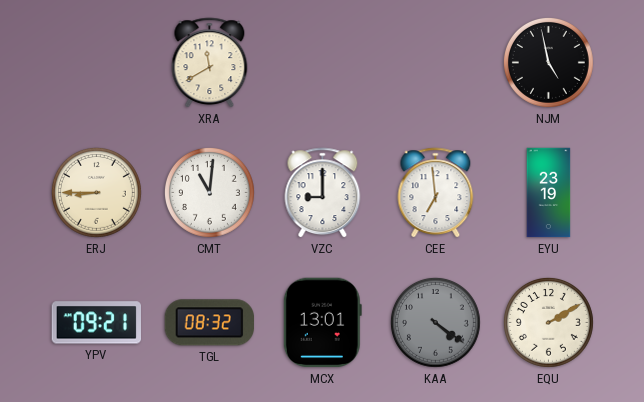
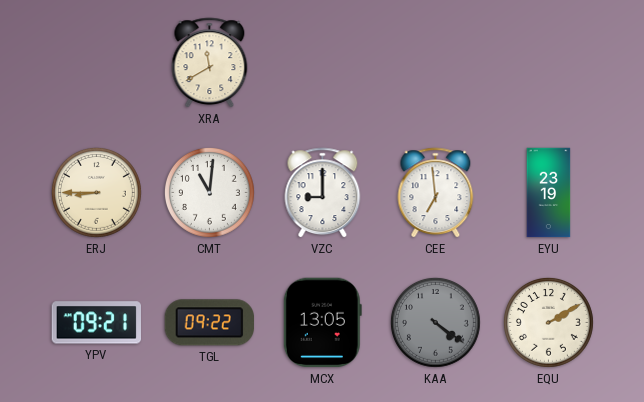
NJM: 4:58 -> none (548, 62)
TGL: 08:32 -> 09:22 (209, 323)
MCX: 13:01 -> 13:05 (322, 323)
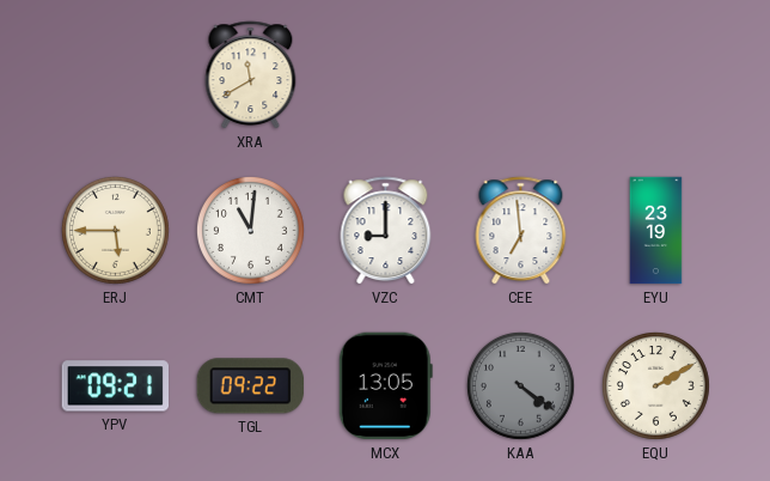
ERJ: 8:45 -> 5:45 (115, 230)
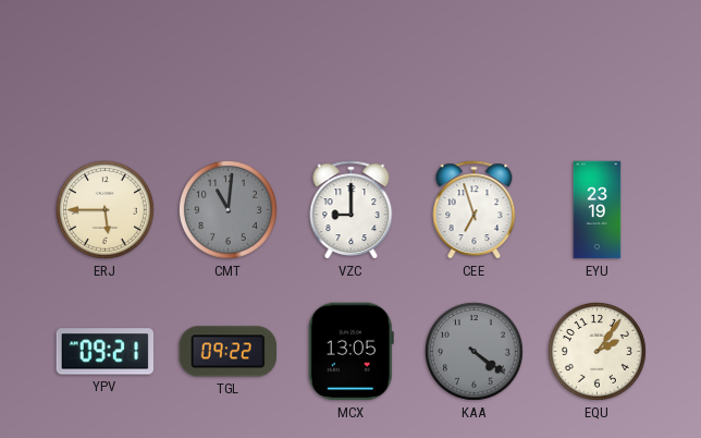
XRA: 11:40 -> none (251, 75)
CMT dial: white -> grey (227, 209)
CEE: 6:59 -> 6:57 (475, 210)
EQU: 2:10 -> 2:06 (597, 351)
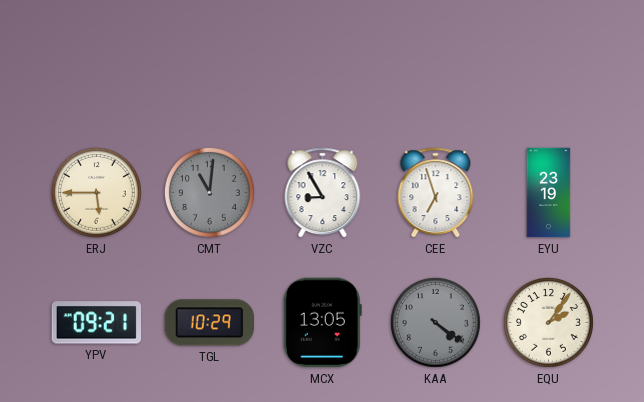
VZC: 9:00 -> 8:55 (323, 193)
TGL: 09:22 -> 10:29 (209, 323)
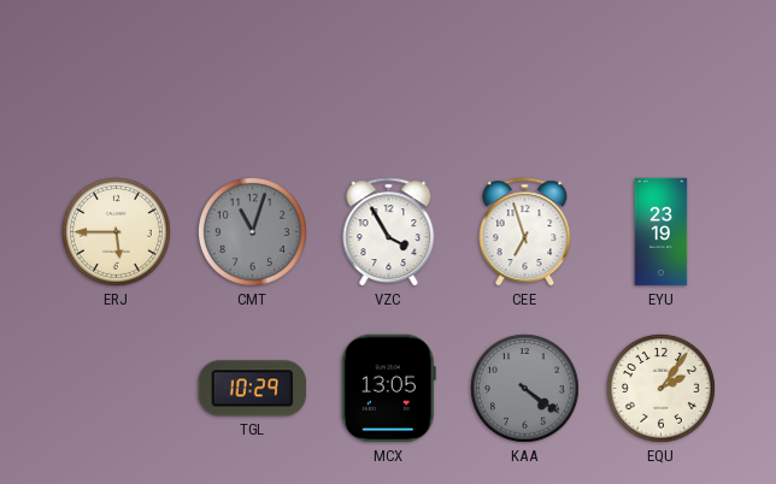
CMT: 11:01 -> 11:03 (252, 231)
VZC: 8:55 -> 3:55 (389, 232)
YPV: 09:21 -> none (96, 323)
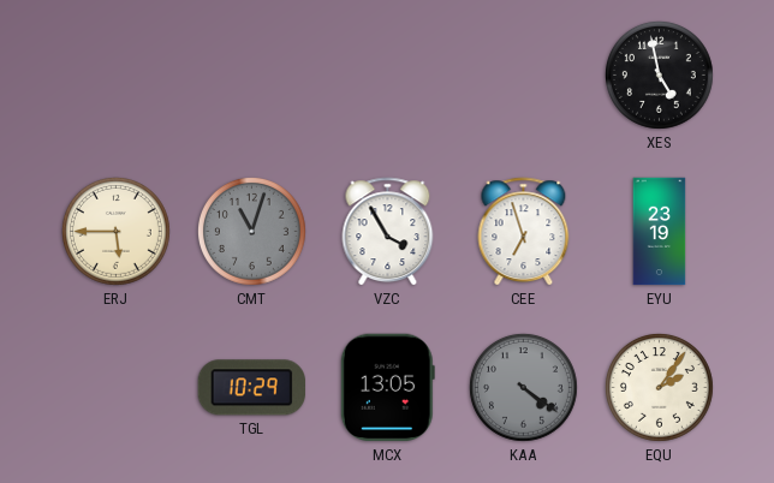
XES: none -> 4:58 (659, 74)
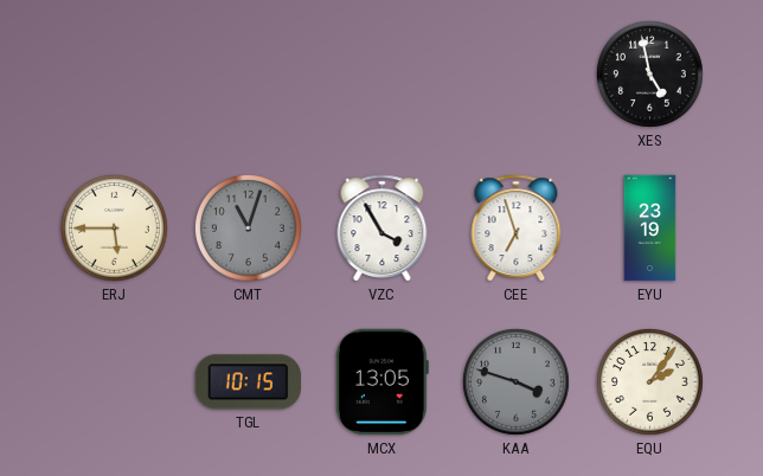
TGL: 10:29 -> 10:15 (248, 382)
KAA: 4:21 -> 3:48 (515, 381)
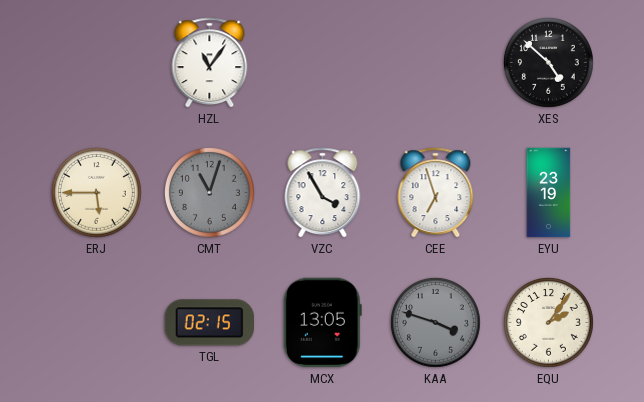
HZL: none -> 11:06 (210, 63)
XES: 4:58 -> 4:52 (548, 62)
TGL: 10:15 -> 02:15 (209, 323)
